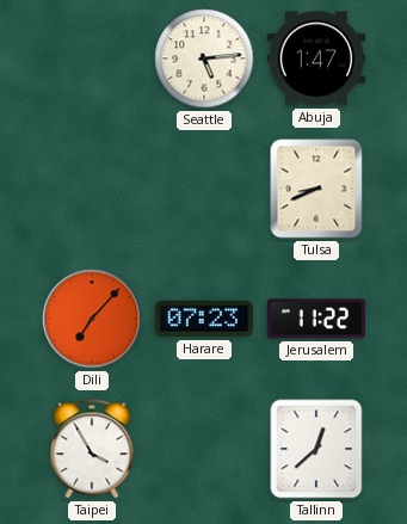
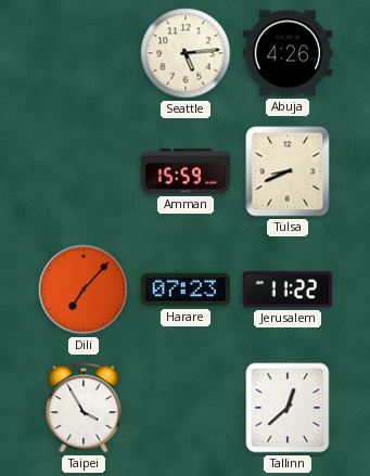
Abuja: 1:47 -> 4:26 (288, 53)
Amman: none -> 15:59 (186, 171)
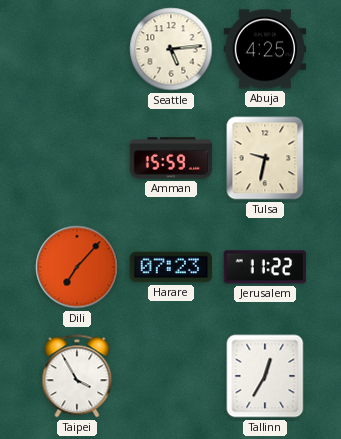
Abuja: 4:26 -> 4:25 (265, 49)
Tulsa: 8:41 -> 9:32 (265, 158)
Tallinn: 12:38 -> 12:35 (265, 376)
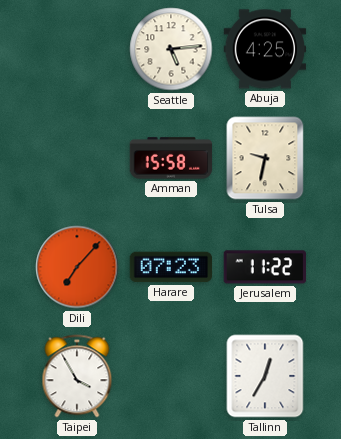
Amman: 15:59 -> 15:58 (171, 158)
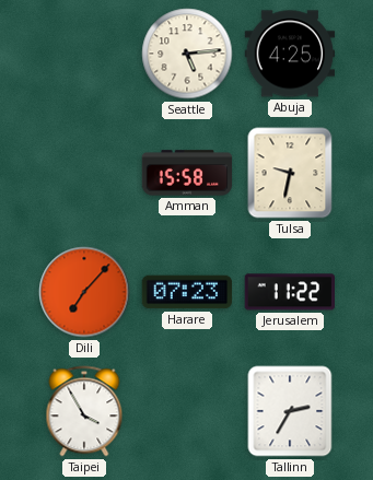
Tallinn: 12:35 -> 2:35 (290, 411)
